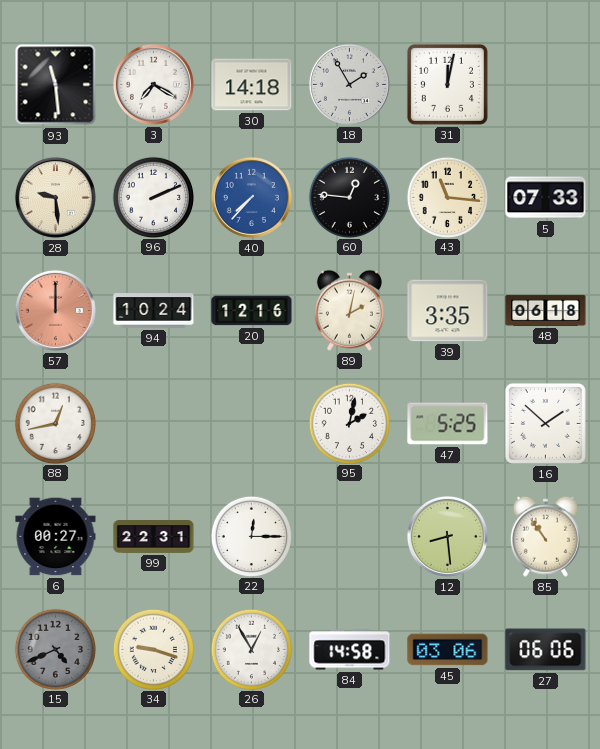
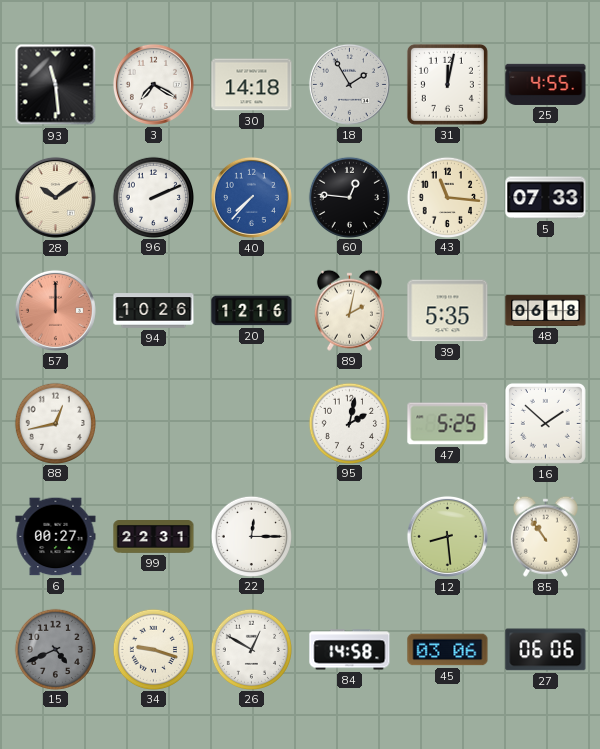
25: none -> 4:55 (546, 84)
28: 9:29 -> 10:09 (55, 197)
94: 10:24 -> 10:26 (154, 311)
39: 3:35 -> 5:35 (448, 311)
26: 12:55 -> 12:50 (251, 649)
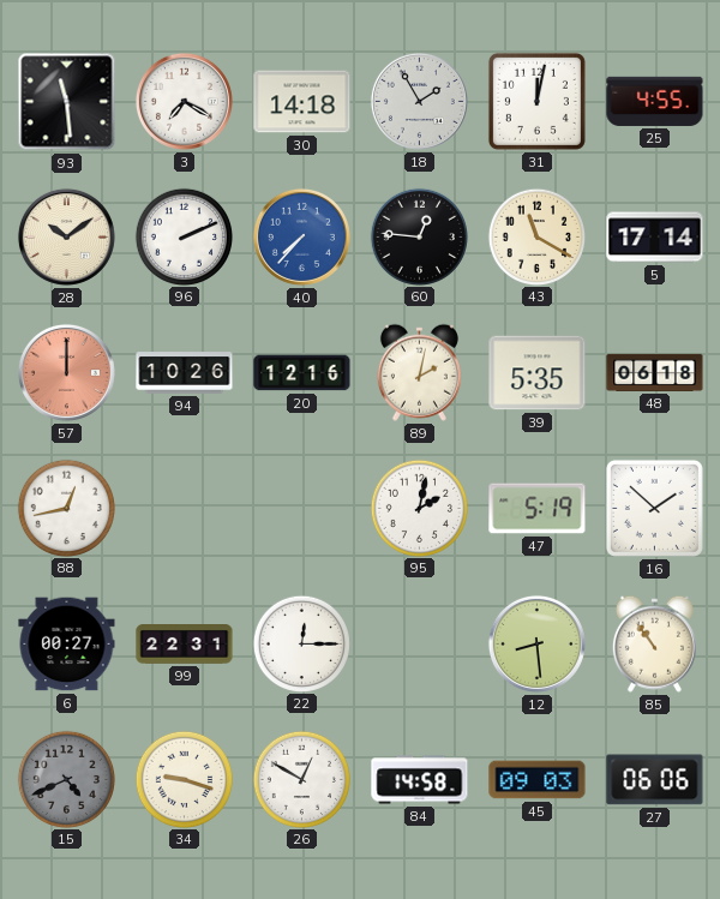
43: 11:16 -> 11:20 (536, 236)
5: 07:33 -> 17:14 (655, 238)
47: 5:25 -> 5:19 (538, 509)
45: 03:06 -> 09:03 (538, 780)
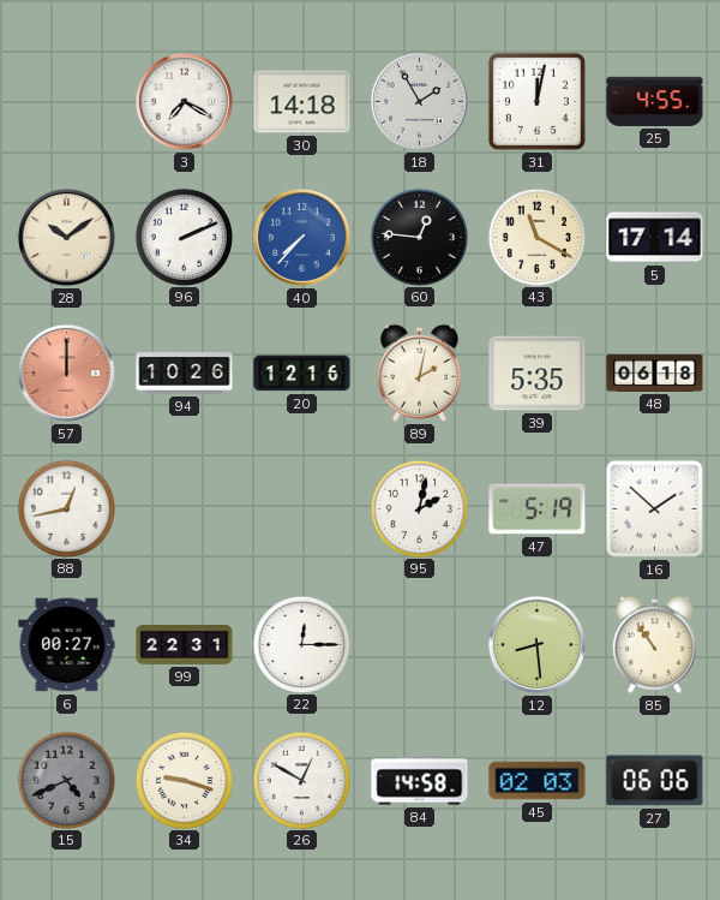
93: 11:29 -> none (67, 102)
45: 09:03 -> 02:03 (538, 781)
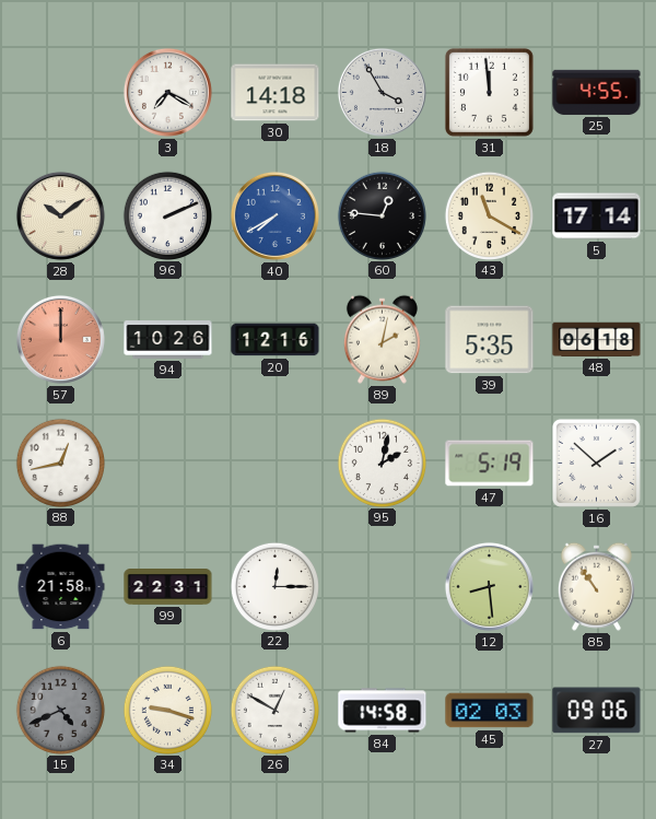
18: 1:55 -> 3:55 (382, 92)
31: 12:02 -> 11:59 (489, 92)
40: 7:37 -> 7:40 (274, 215)
6: 00:27 -> 21:58 (61, 587)
27: 06:06 -> 09:06 (597, 711)
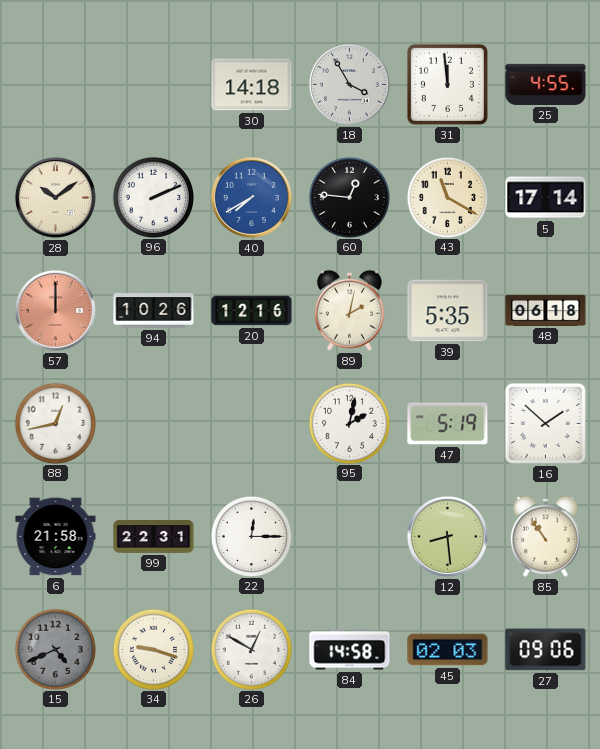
3: 7:20 -> none (167, 92)
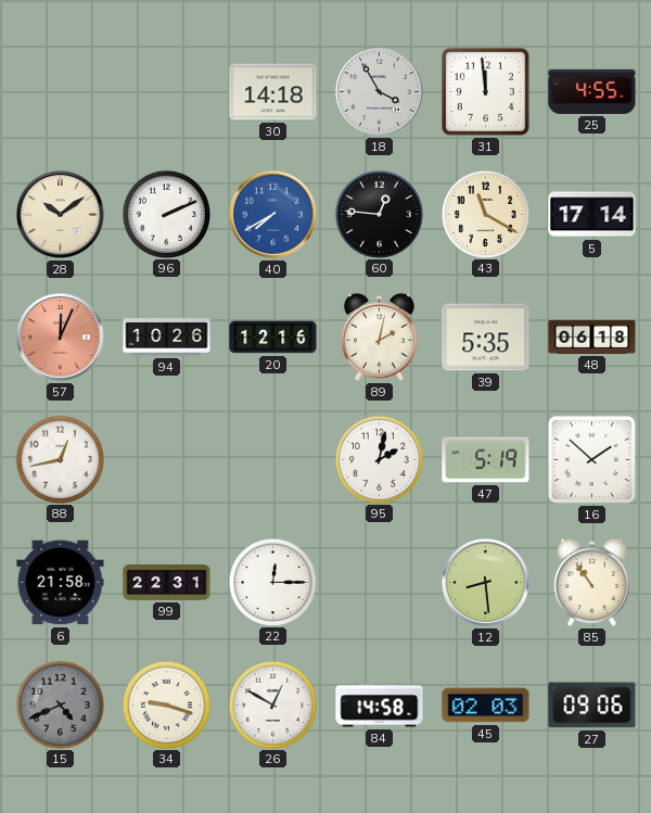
57: 12:00 -> 12:04 (60, 336)
